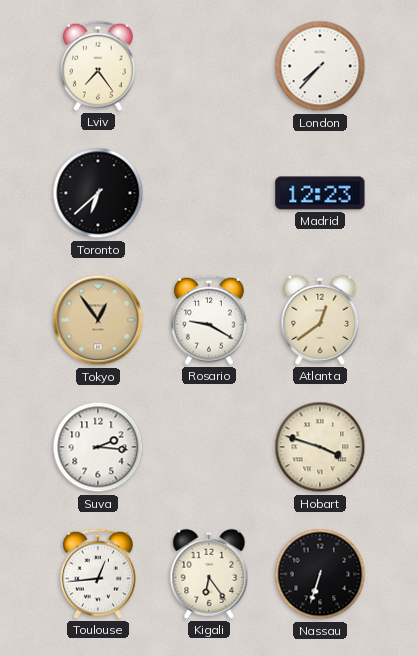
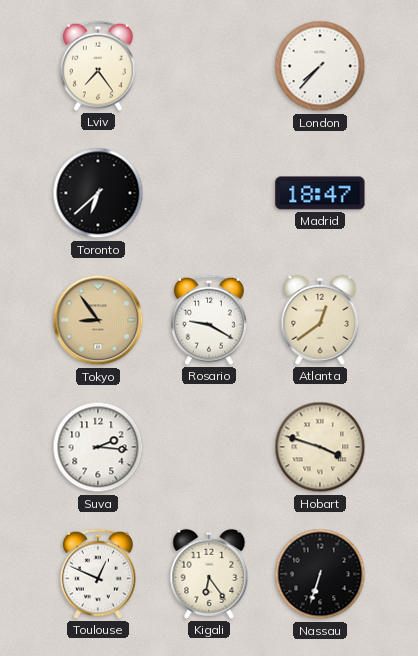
Madrid: 12:23 -> 18:47 (320, 193)
Tokyo: 12:54 -> 8:54 (98, 320)
Toulouse: 12:44 -> 12:49 (98, 574)
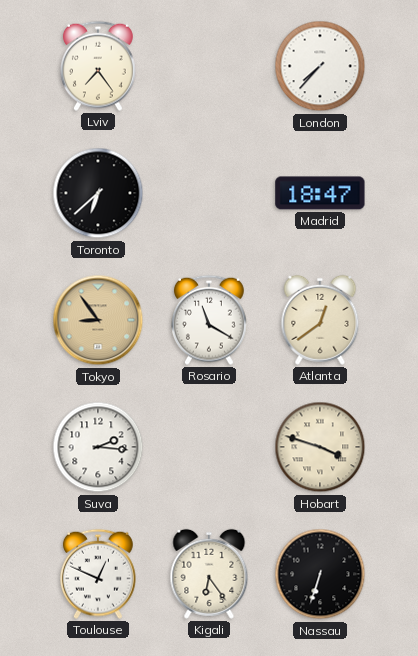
Rosario: 9:20 -> 11:20 (209, 320)
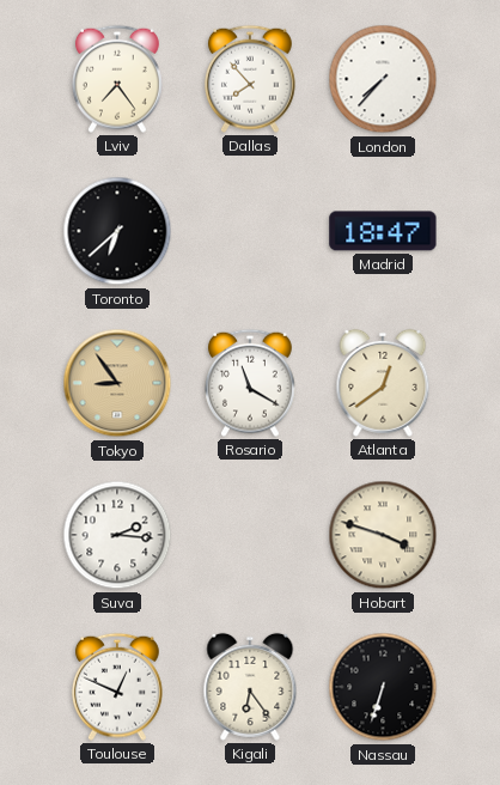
Dallas: none -> 7:53 (250, 79)
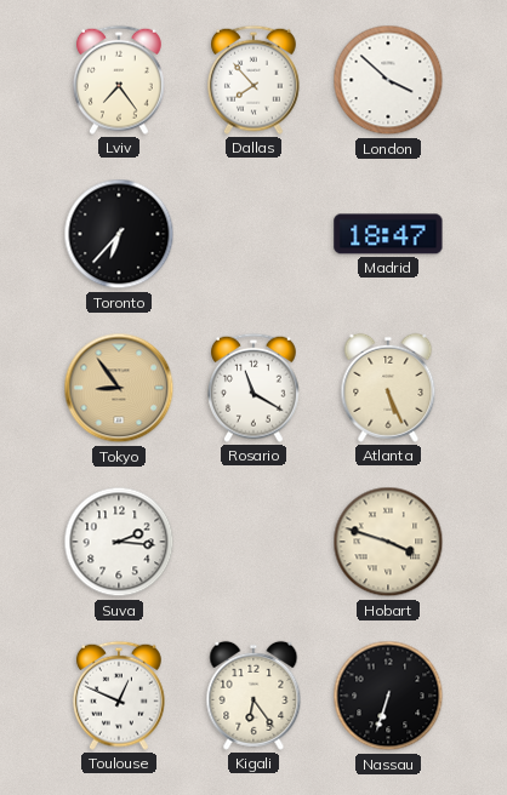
London: 7:37 -> 3:52 (388, 80)
Toronto: 6:38 -> 6:37 (119, 234)
Atlanta: 12:39 -> 5:26 (388, 388)
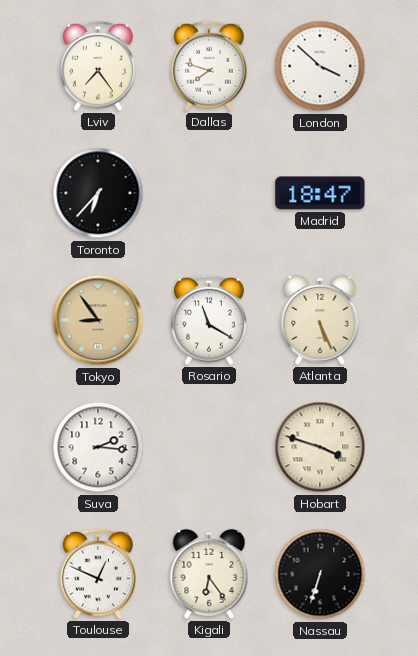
Dallas: 7:53 -> 7:48 (209, 66)
